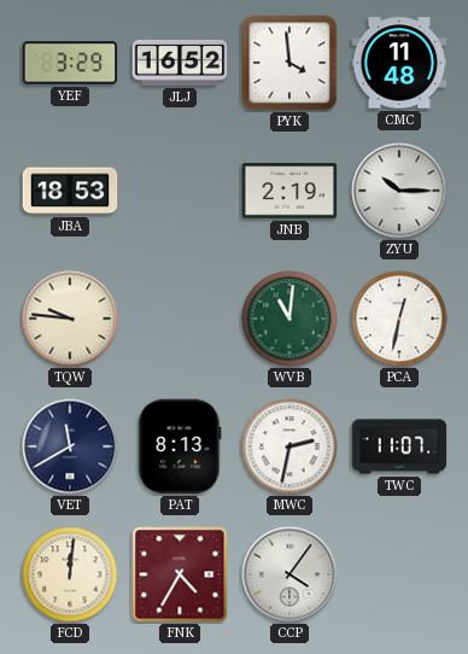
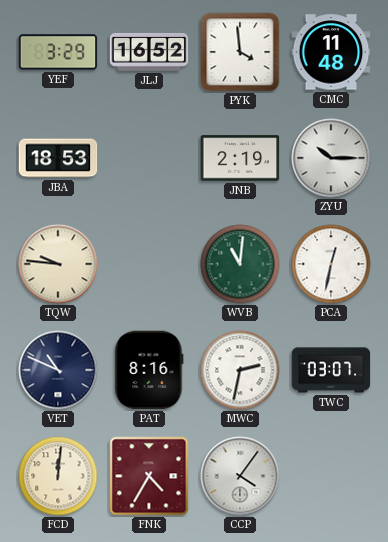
VET: 11:40 -> 10:49 (58, 370)
PAT: 8:13 -> 8:16 (149, 370)
TWC: 11:07 -> 03:07 (331, 370)
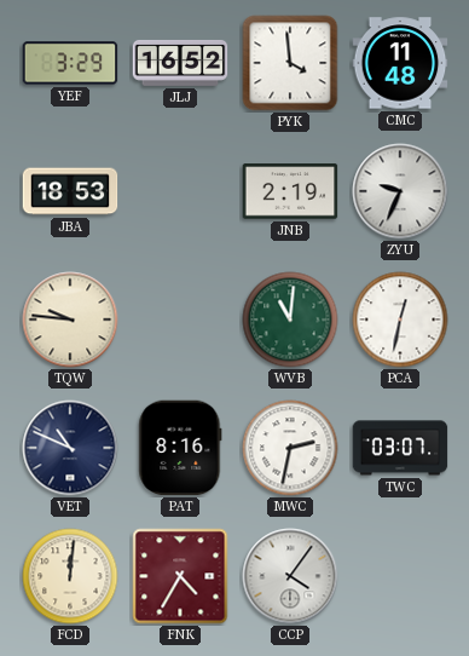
ZYU: 10:15 -> 9:34 (400, 191)
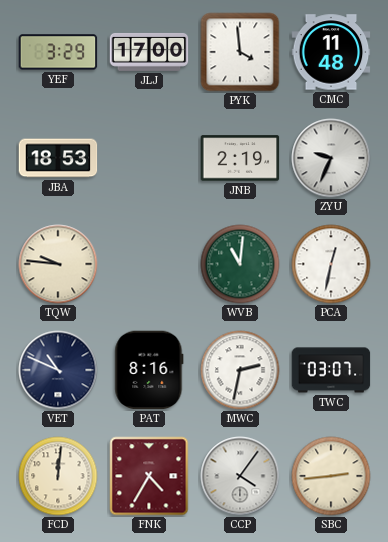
JLJ: 16:52 -> 17:00 (149, 52)
SBC: none -> 2:44 (331, 476)
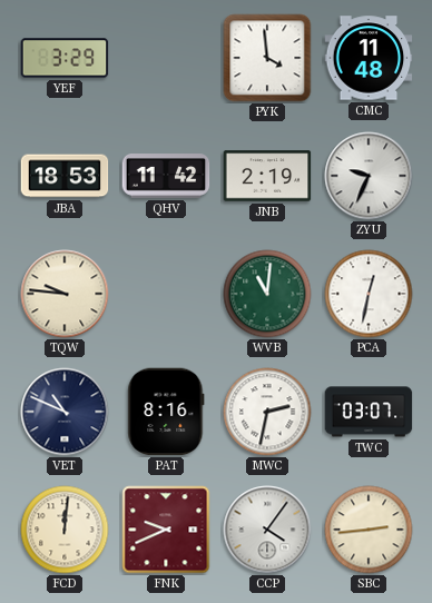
JLJ: 17:00 -> none (149, 52)
QHV: none -> 11:42 (166, 177)
FNK: 4:35 -> 9:41 (166, 530)
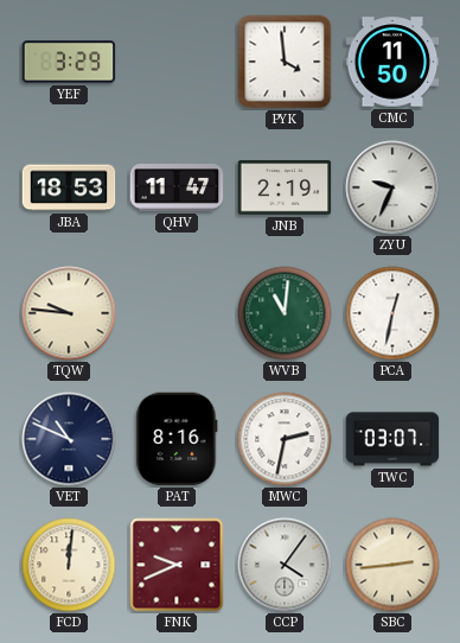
CMC: 11:48 -> 11:50 (392, 62)
QHV: 11:42 -> 11:47 (177, 189)
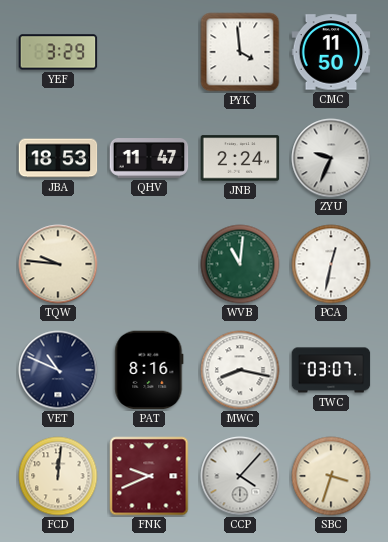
JNB: 2:19 -> 2:24 (240, 158)
MWC: 2:32 -> 8:17 (240, 370)
CCP: 4:06 -> 4:07 (240, 476)
SBC: 2:44 -> 3:33 (331, 476)
